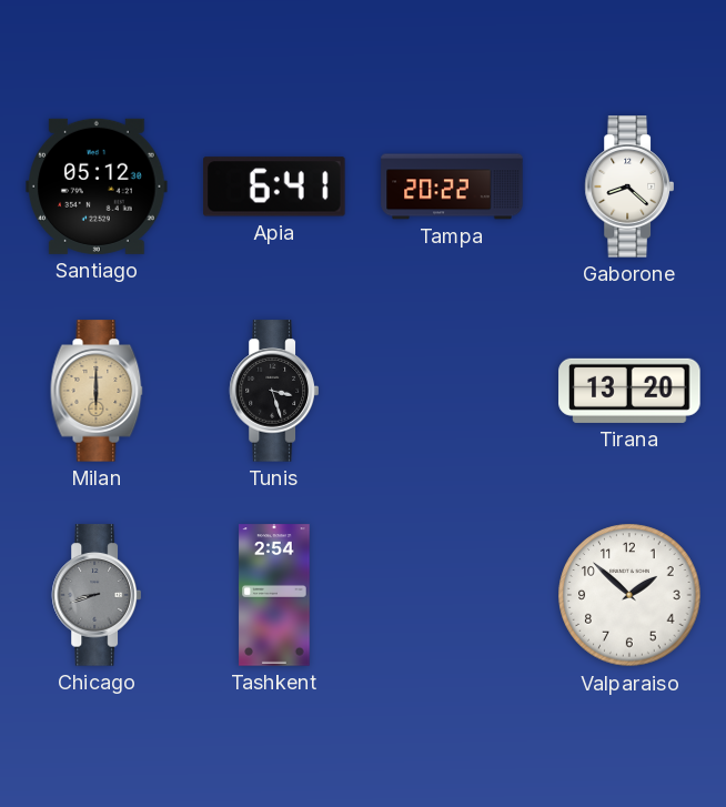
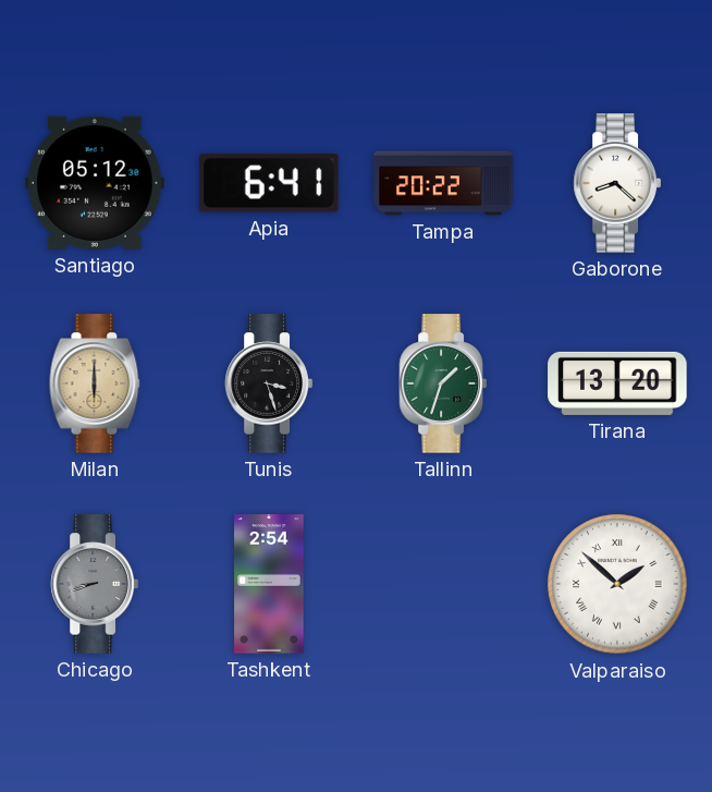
Tallinn: none -> 1:33 (442, 383)
Valparaiso numerals: Arabic -> Roman (617, 584)
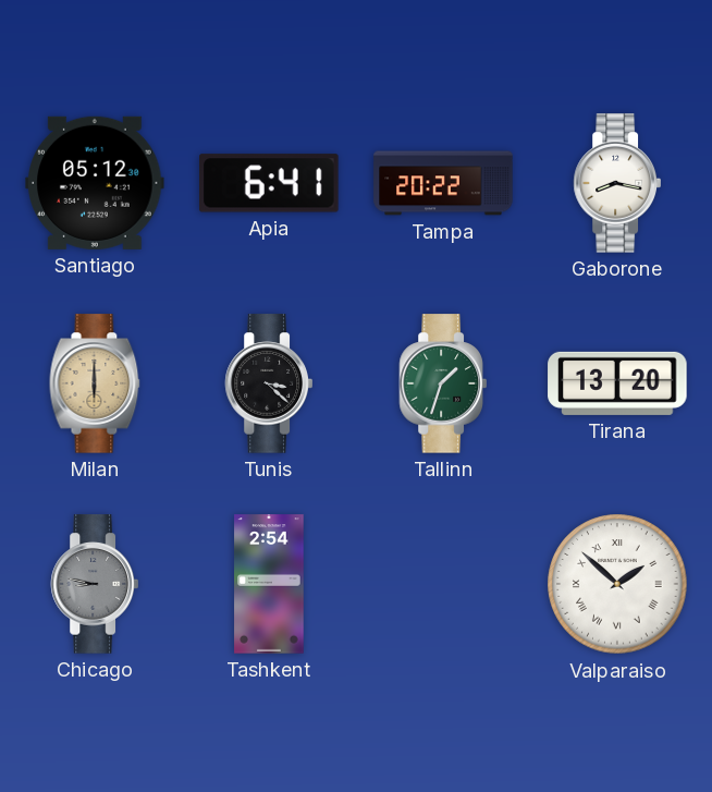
Gaborone: 8:22 -> 8:17 (616, 183)
Tunis: 3:27 -> 3:22 (268, 383)
Chicago: 8:42 -> 8:47 (94, 584)
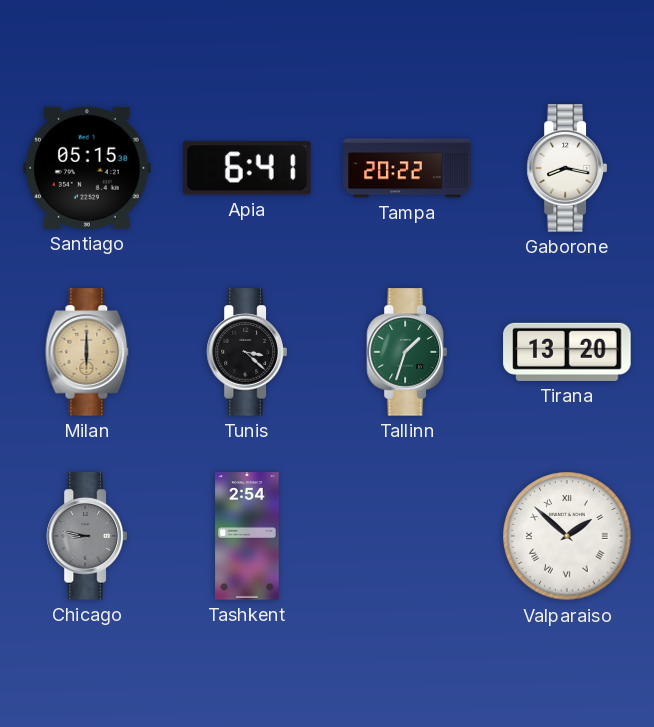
Santiago: 05:12 -> 05:15 (87, 168)
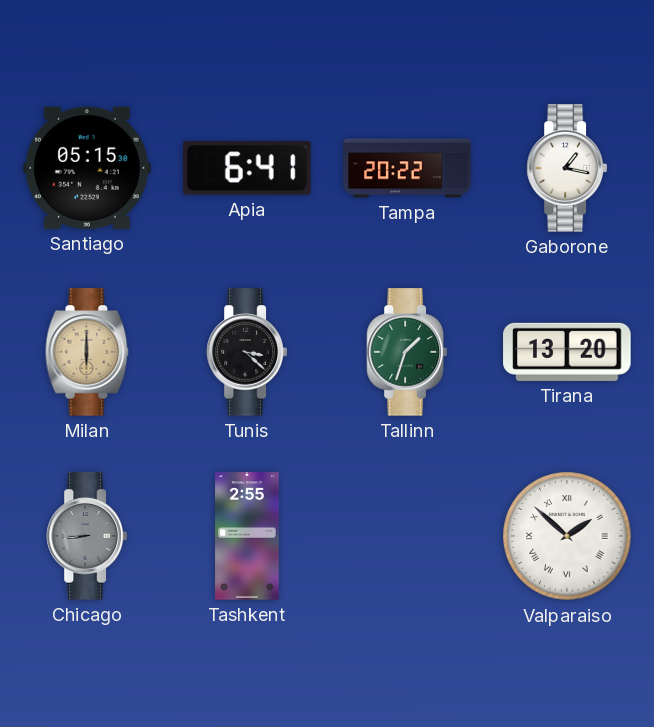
Gaborone: 8:17 -> 1:17 (566, 168)
Chicago: 8:47 -> 8:44 (86, 536)
Tashkent: 2:54 -> 2:55 (247, 536)
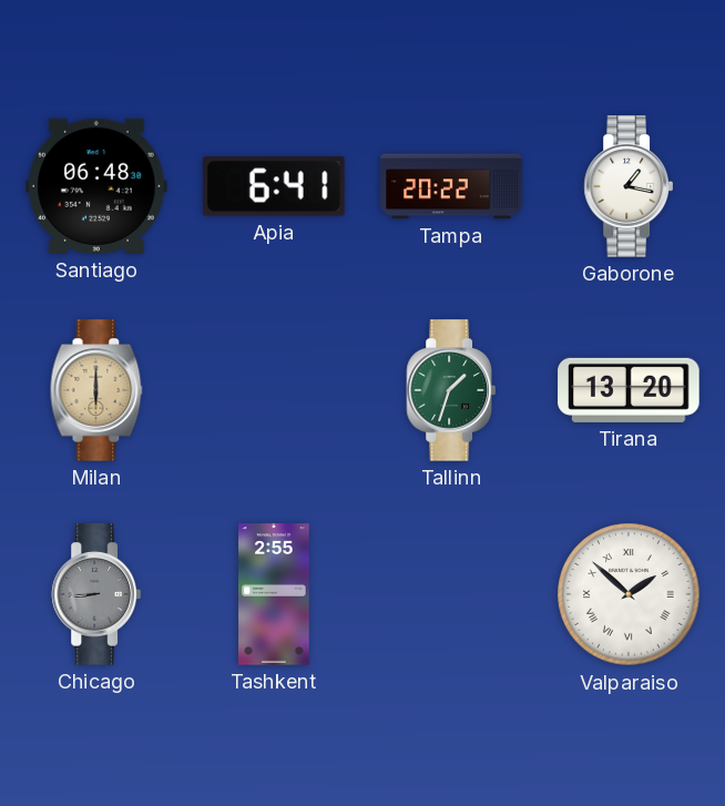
Santiago: 05:15 -> 06:48 (96, 186)
Tunis: 3:22 -> none (246, 352)
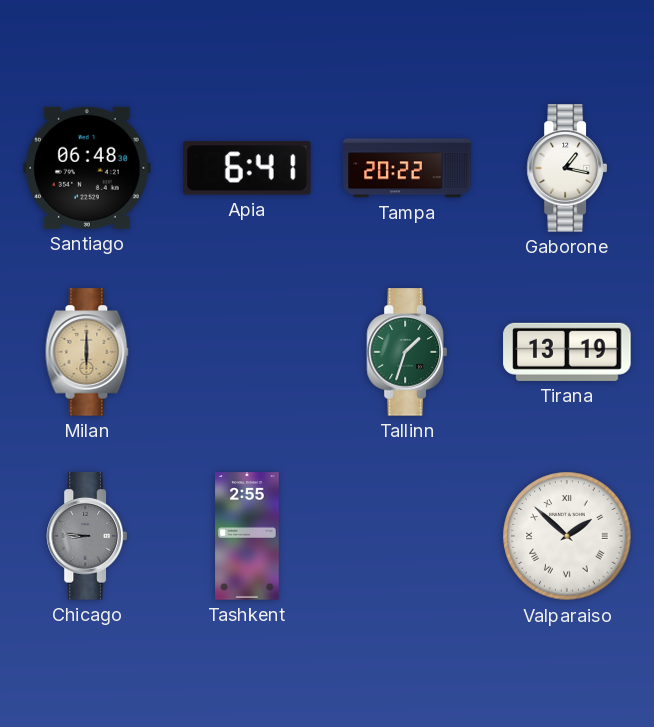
Tirana: 13:20 -> 13:19 (567, 352)
Chicago: 8:44 -> 8:46 (86, 536)
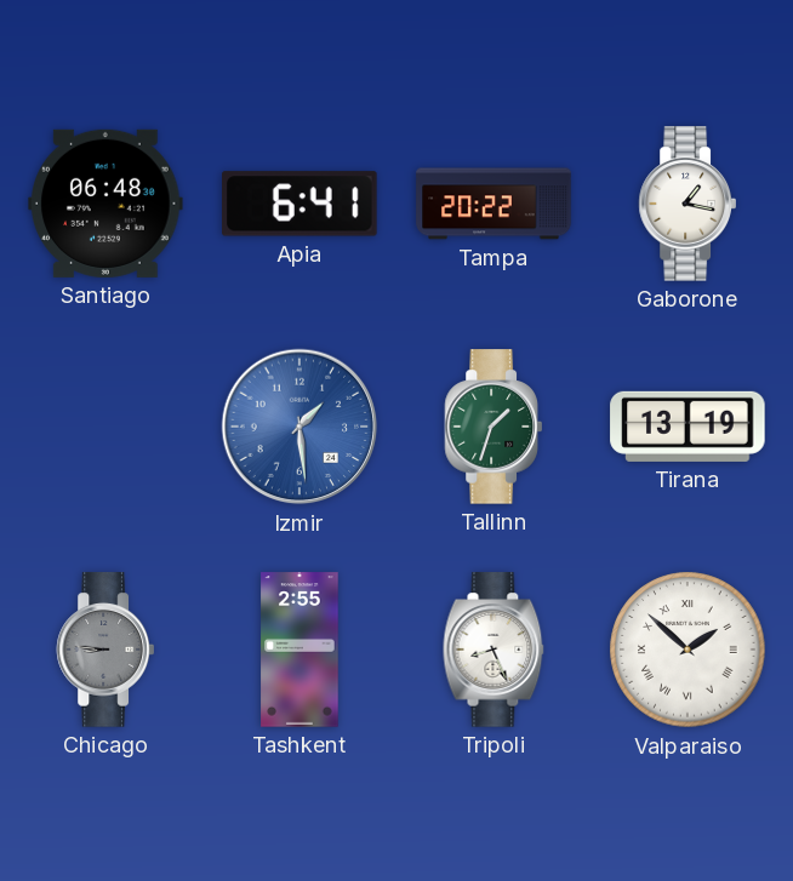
Milan: 6:00 -> none (87, 352)
Izmir: none -> 1:29 (299, 427)
Tripoli: none -> 8:26 (494, 650)
